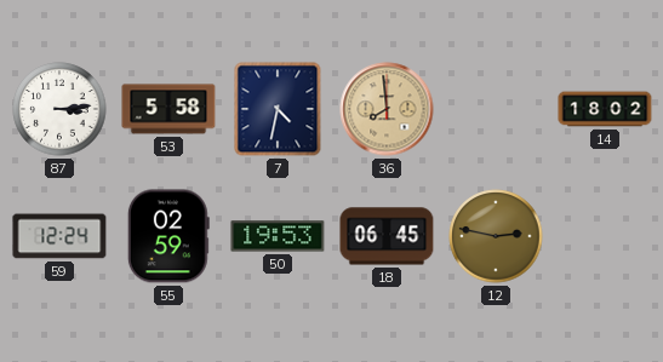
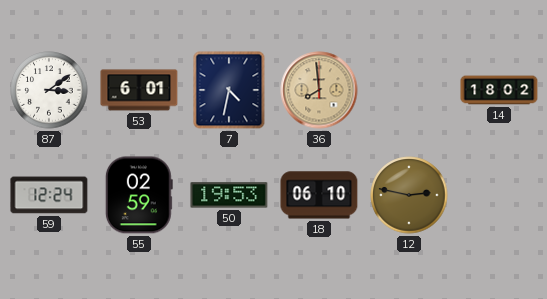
87: 3:14 -> 3:09 (49, 90)
53: 5:58 -> 6:01 (139, 90)
18: 06:45 -> 06:10 (319, 195)
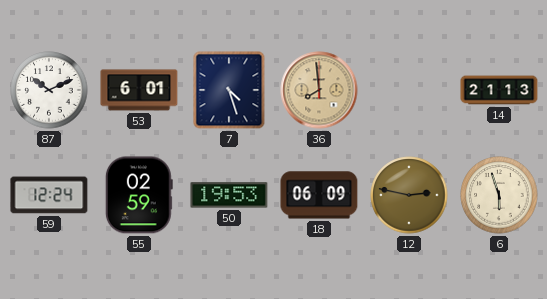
87: 3:09 -> 10:11 (49, 90)
7: 4:32 -> 4:27 (229, 90)
14: 18:02 -> 21:13 (499, 90)
18: 06:10 -> 06:09 (319, 195)
6: none -> 5:57 (499, 195)
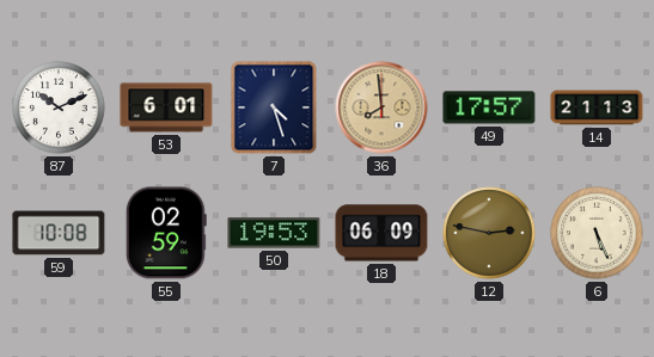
49: none -> 17:57 (489, 107)
59: 12:24 -> 10:08 (59, 233)
6: 5:57 -> 5:26 (597, 233)
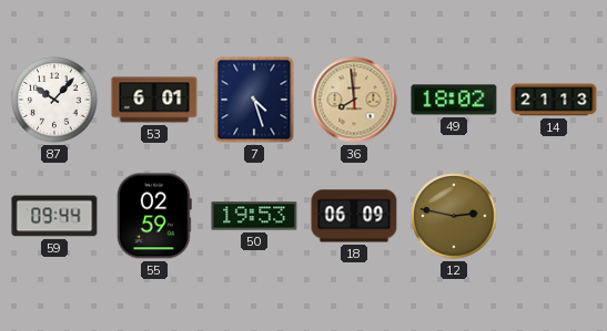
87: 10:11 -> 10:07 (54, 100)
49: 17:57 -> 18:02 (454, 100)
59: 10:08 -> 09:44 (54, 216)
6: 5:26 -> none (597, 233)
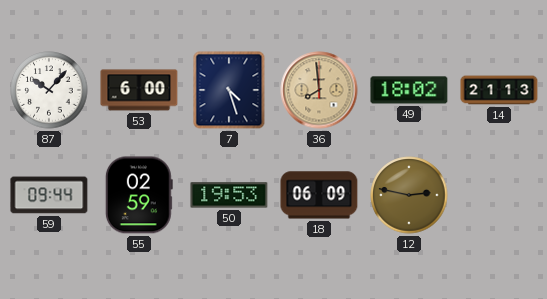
53: 6:01 -> 6:00 (139, 90)
